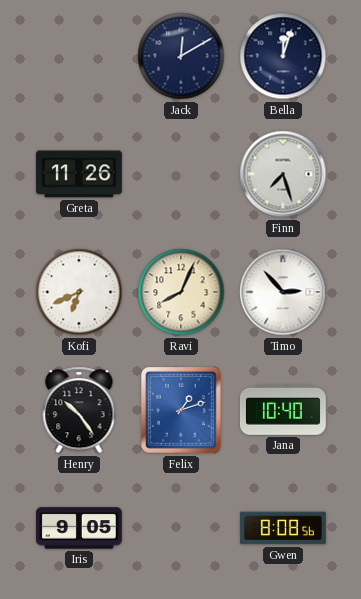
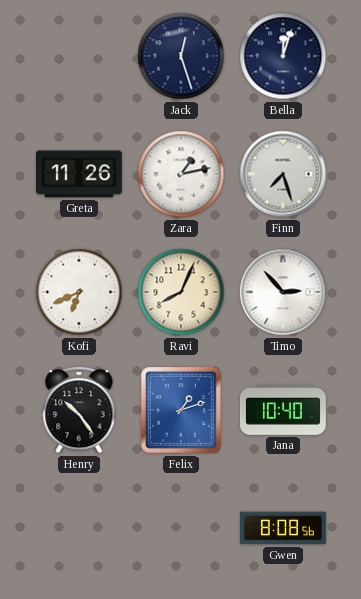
Jack: 12:10 -> 12:27 (181, 56)
Zara: none -> 1:13 (181, 174)
Iris: 9:05 -> none (80, 528)
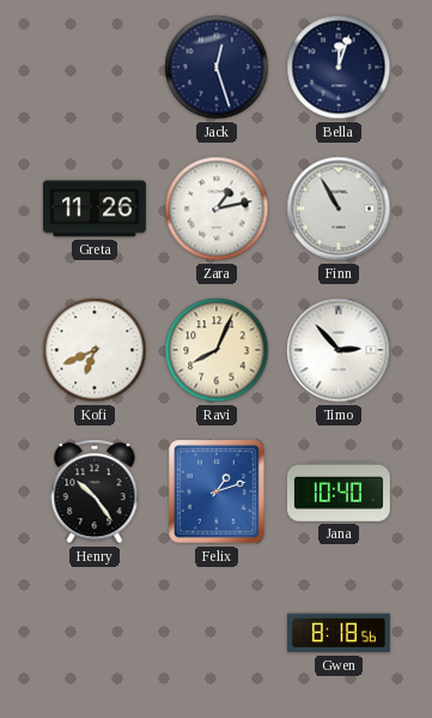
Finn: 7:27 -> 10:55 (339, 209)
Gwen: 8:08 -> 8:18 (339, 633)
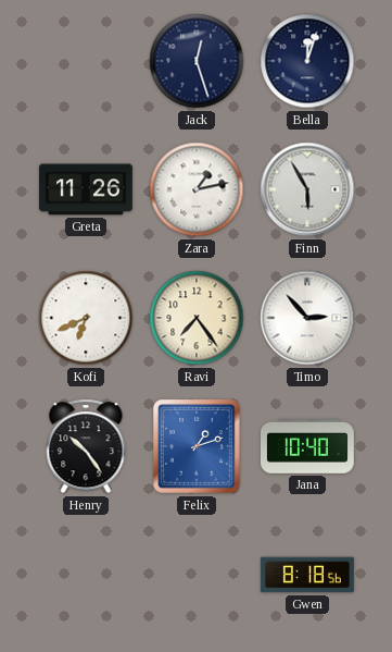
Finn: 10:55 -> 5:55 (307, 189)
Ravi: 8:04 -> 7:24 (197, 318)
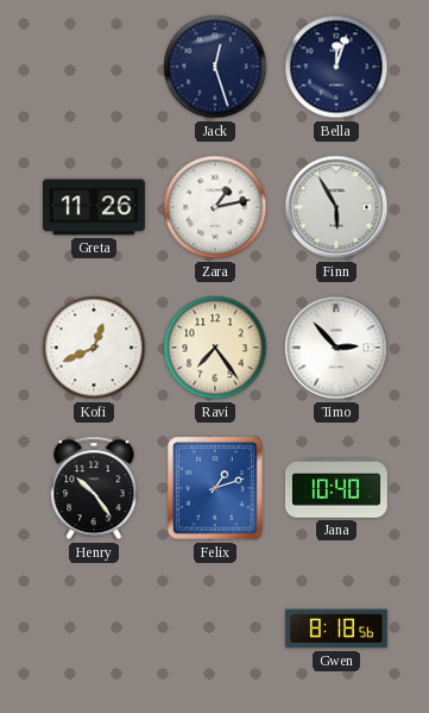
Kofi: 6:41 -> 12:41 (94, 348)
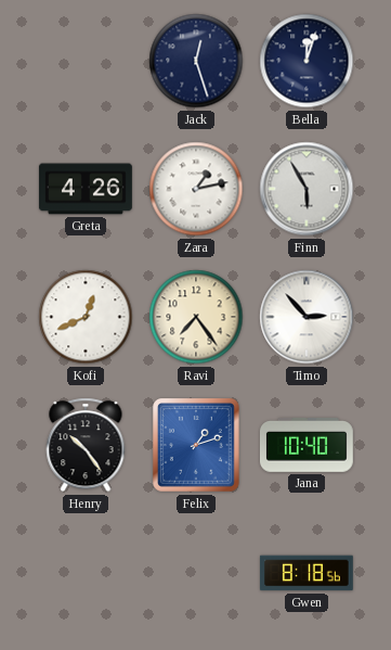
Greta: 11:26 -> 4:26 (86, 189)
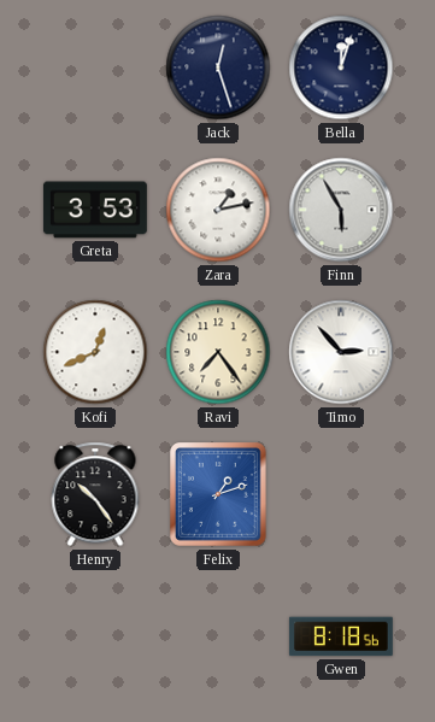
Greta: 4:26 -> 3:53 (95, 210)
Jana: 10:40 -> none (307, 446)
